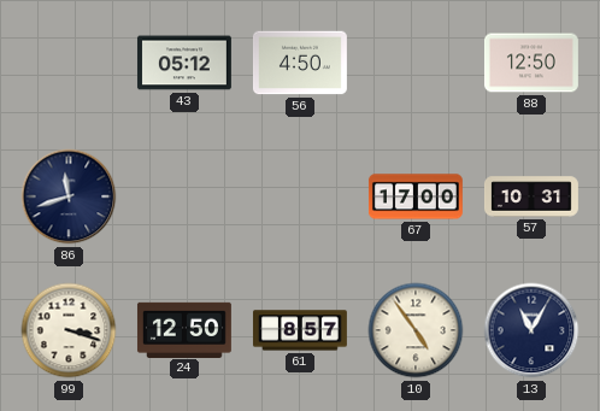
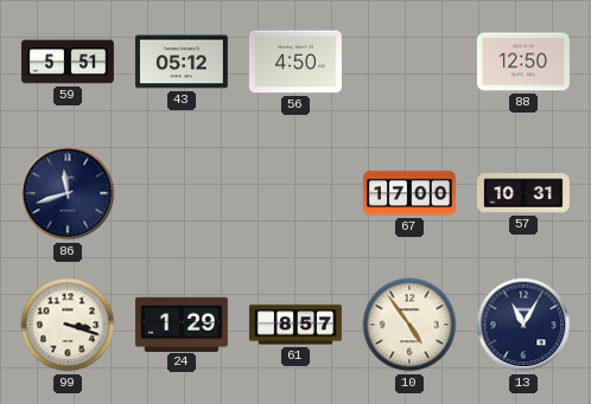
59: none -> 5:51 (69, 62)
24: 12:50 -> 1:29 (182, 323)
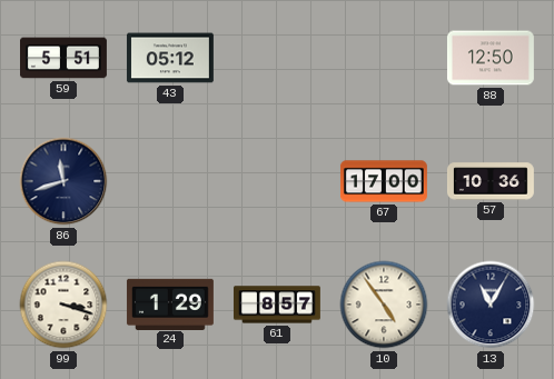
56: 4:50 -> none (295, 62)
57: 10:31 -> 10:36 (491, 181)
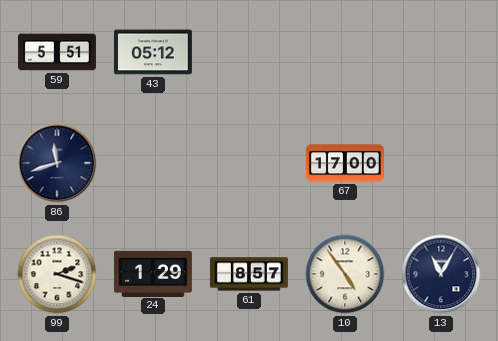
88: 12:50 -> none (491, 58)
57: 10:36 -> none (491, 181)
99: 3:18 -> 2:18 (57, 274)
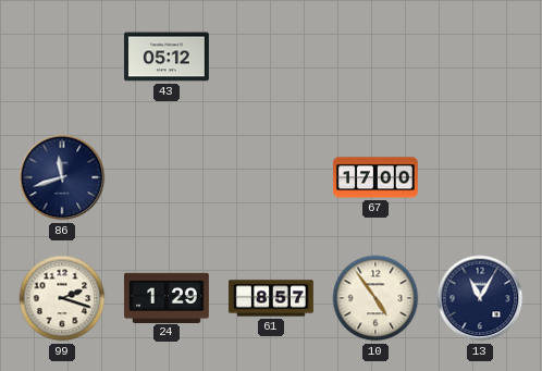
59: 5:51 -> none (58, 52)
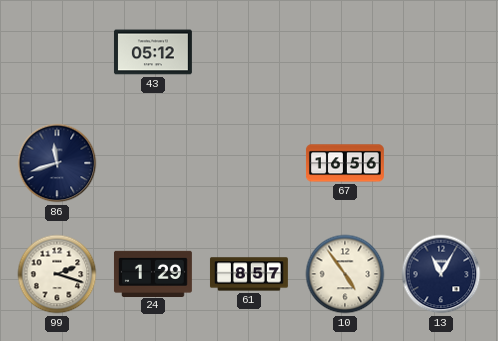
67: 17:00 -> 16:56 (345, 163)
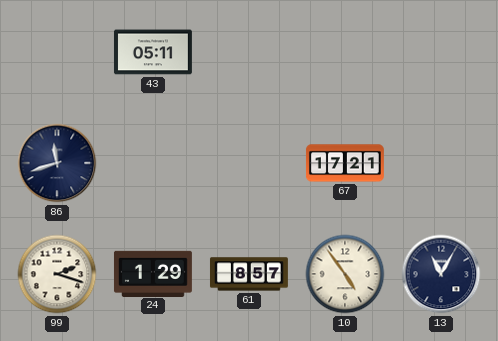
43: 05:12 -> 05:11 (153, 52)
67: 16:56 -> 17:21 (345, 163)
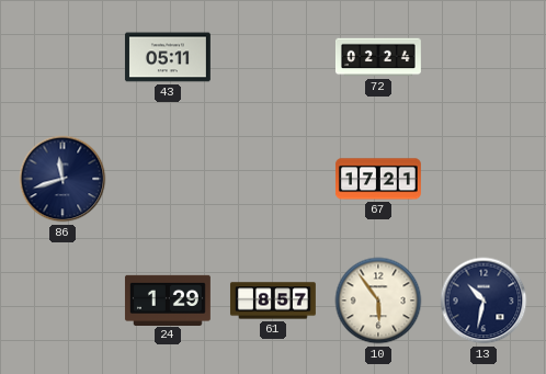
72: none -> 02:24 (378, 57)
99: 2:18 -> none (57, 274)
10: 4:54 -> 5:54 (378, 301)
13: 11:05 -> 10:32 (484, 301)
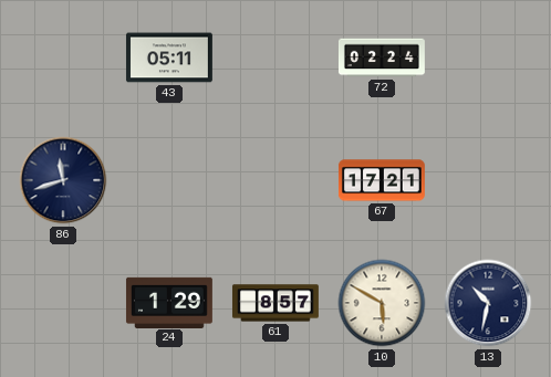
10: 5:54 -> 5:50 (382, 303)
